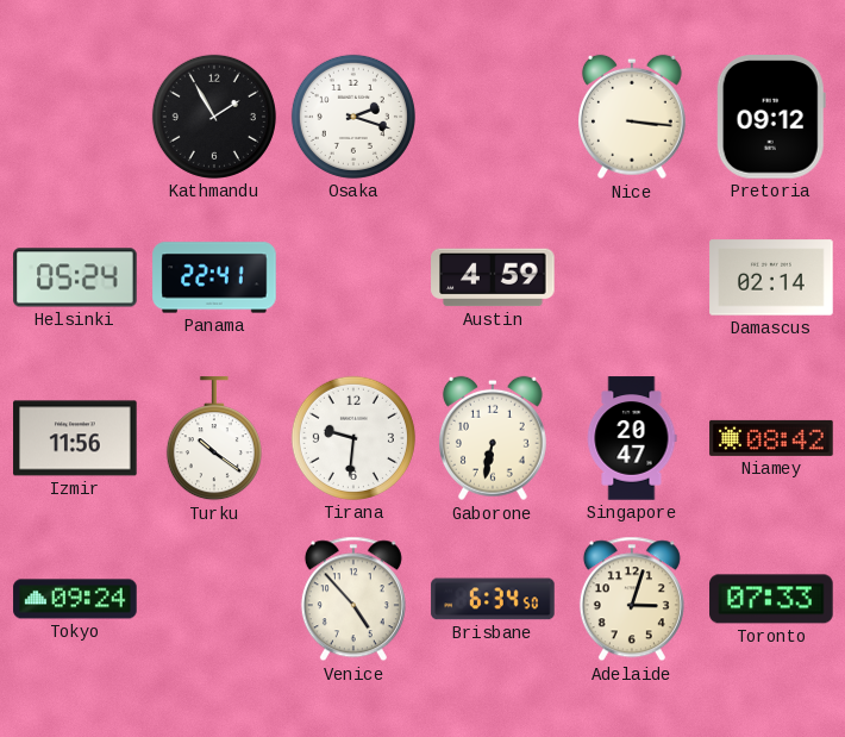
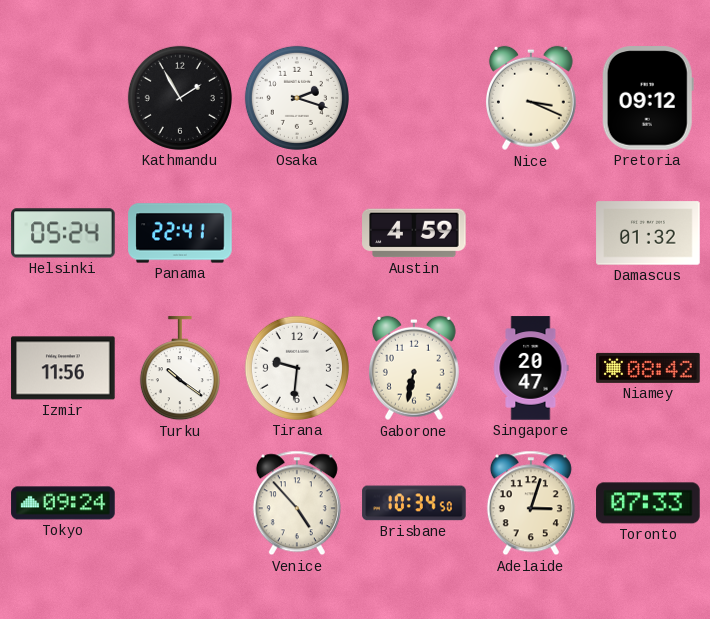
Nice: 3:16 -> 3:19 (531, 98)
Damascus: 02:14 -> 01:32 (648, 233)
Brisbane: 6:34 -> 10:34 (414, 503)
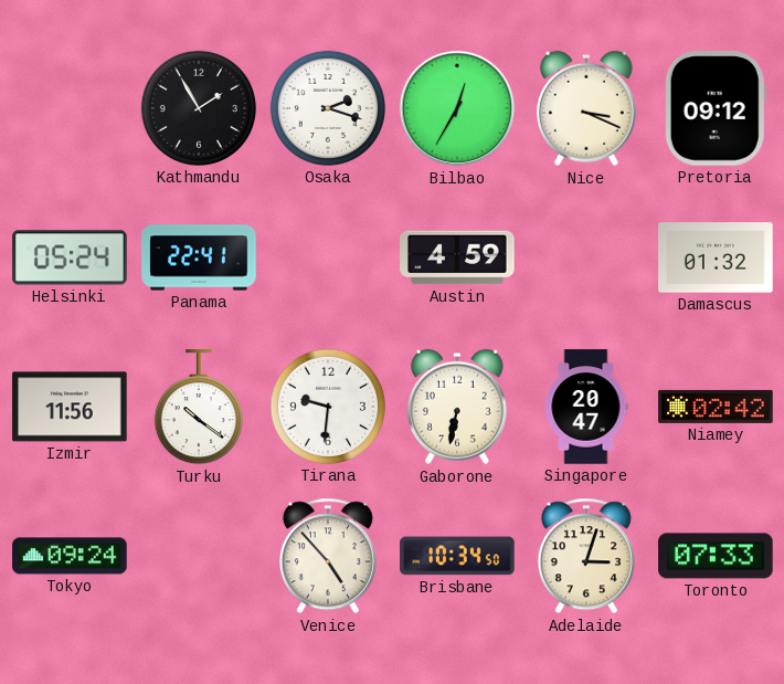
Bilbao: none -> 12:35 (457, 108)
Niamey: 08:42 -> 02:42 (716, 407)
